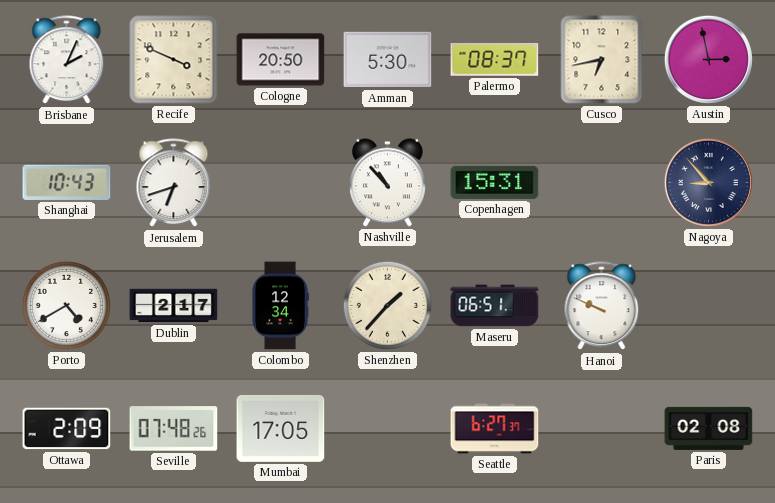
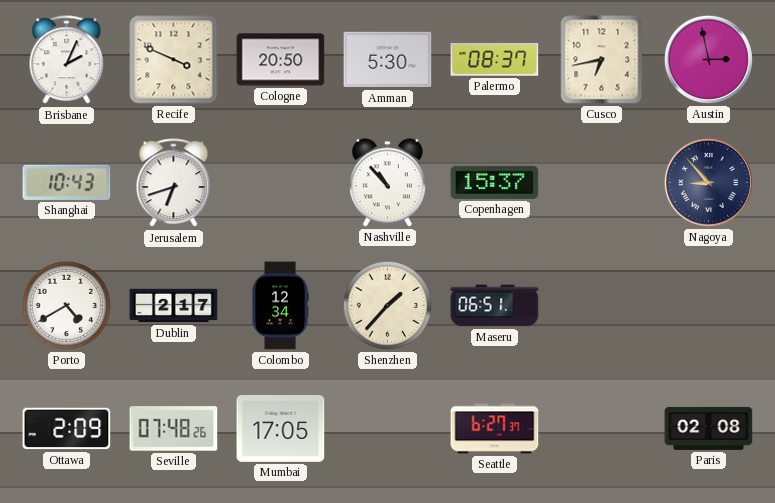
Copenhagen: 15:31 -> 15:37 (495, 182)
Hanoi: 9:49 -> none (602, 306)
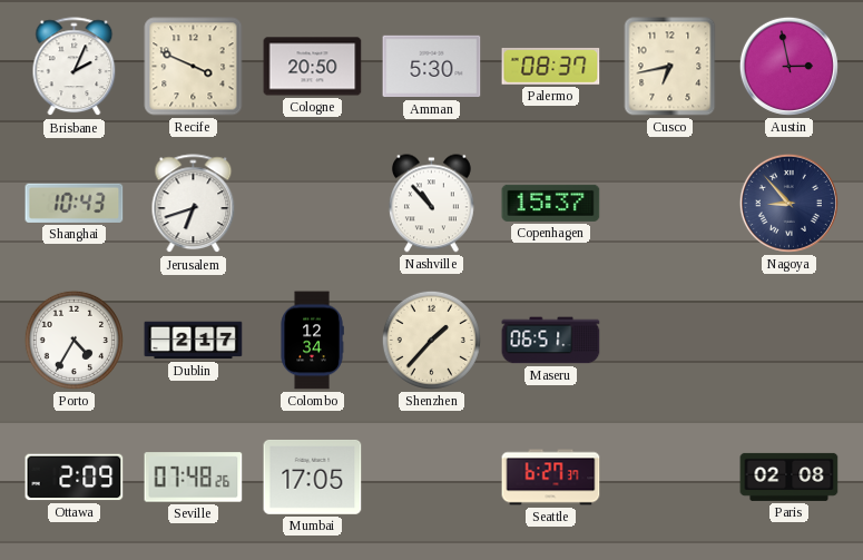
Porto: 4:40 -> 4:35 (73, 340)
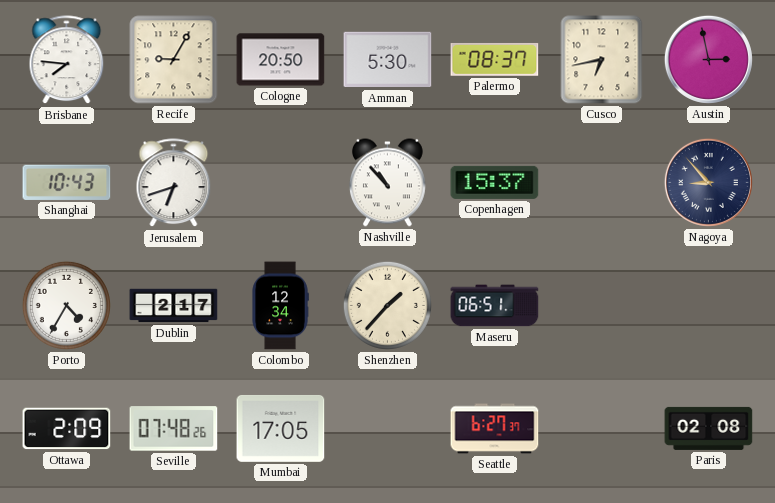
Brisbane: 2:04 -> 7:46 (67, 60)
Recife: 3:49 -> 9:05 (174, 60)
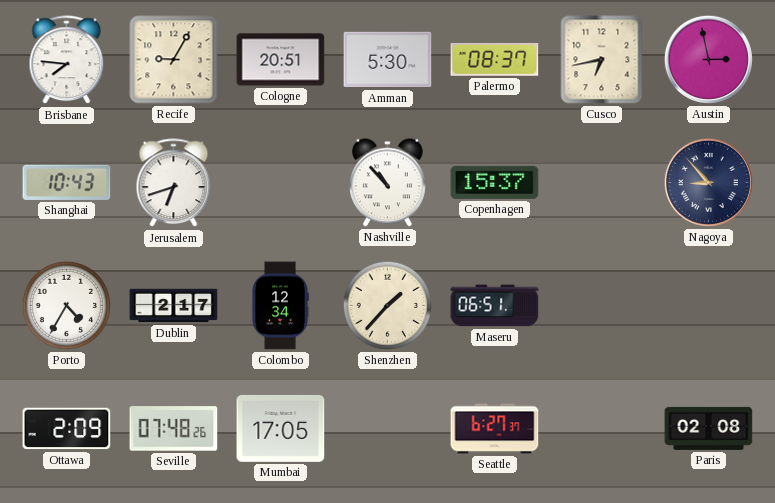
Cologne: 20:50 -> 20:51 (281, 60)
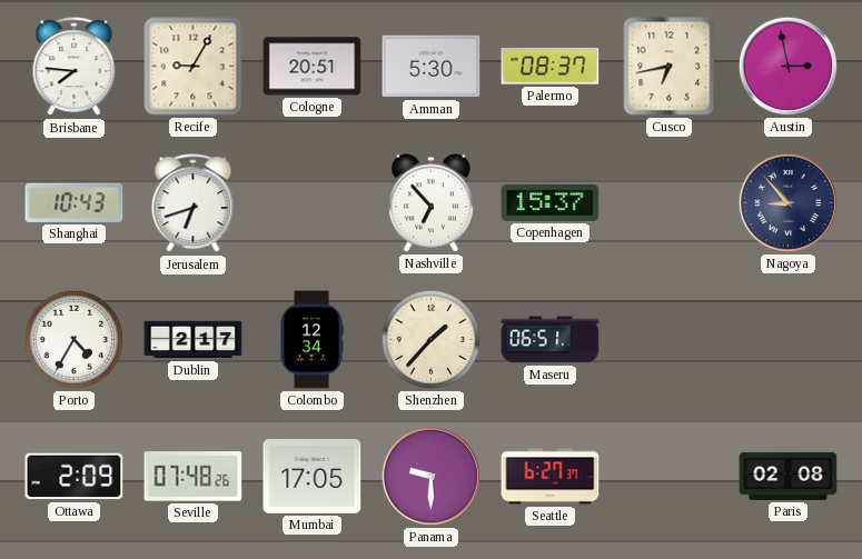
Nashville: 10:53 -> 6:53 (430, 203)
Panama: none -> 9:30 (430, 476)
